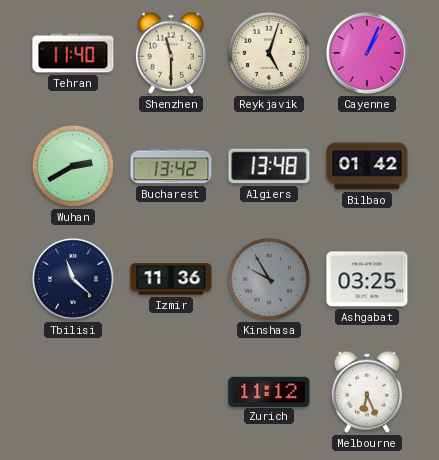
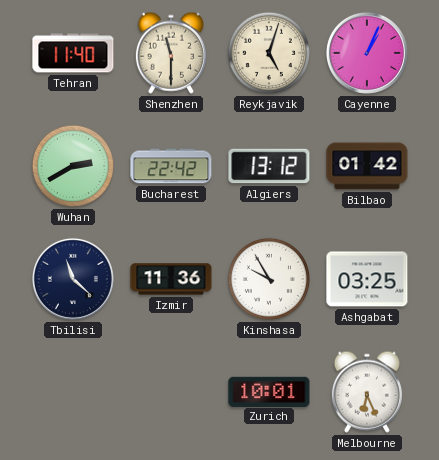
Bucharest: 13:42 -> 22:42 (171, 166)
Algiers: 13:48 -> 13:12 (269, 166)
Kinshasa dial: grey -> white (269, 279)
Zurich: 11:12 -> 10:01 (269, 391)
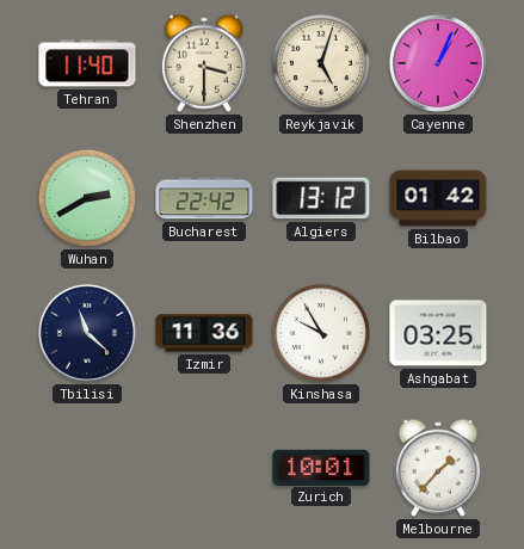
Shenzhen: 11:30 -> 3:30 (204, 63)
Melbourne: 6:26 -> 1:37 (438, 468)
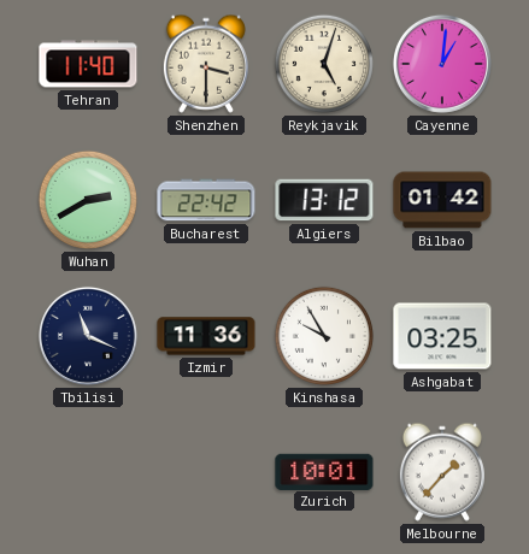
Cayenne: 1:04 -> 1:01 (442, 64)
Tbilisi: 11:22 -> 11:19 (88, 336)
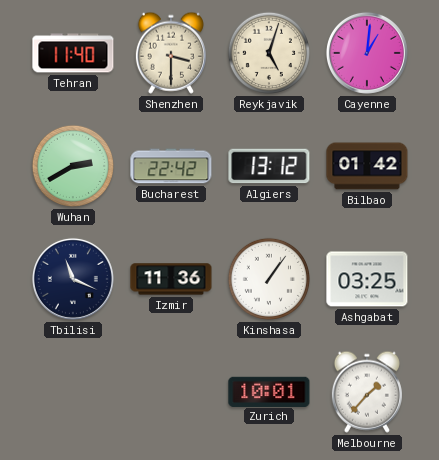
Kinshasa: 9:55 -> 1:06 (269, 279)
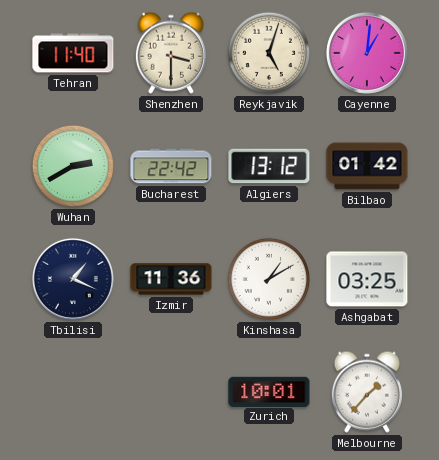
Tbilisi: 11:19 -> 1:19 (73, 279)
Kinshasa: 1:06 -> 1:10 (269, 279)
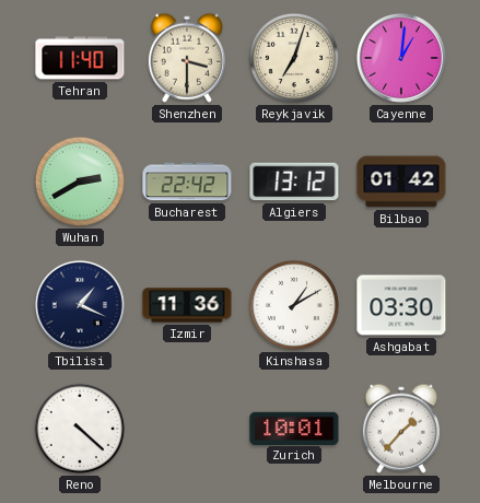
Reykjavik: 5:03 -> 7:03 (294, 58)
Ashgabat: 03:25 -> 03:30 (401, 305)
Reno: none -> 4:22 (80, 429)
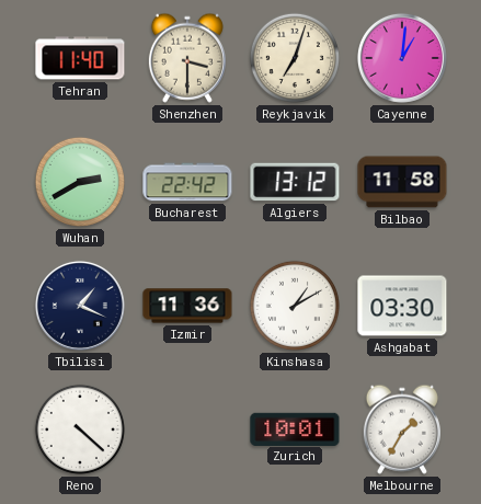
Bilbao: 01:42 -> 11:58 (402, 182)
Melbourne: 1:37 -> 1:35 (402, 429)
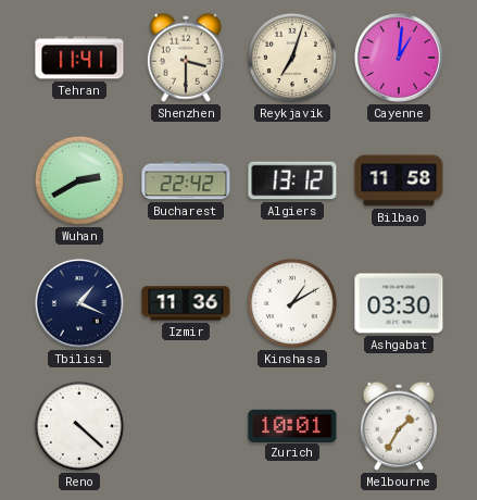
Tehran: 11:40 -> 11:41 (79, 58)
